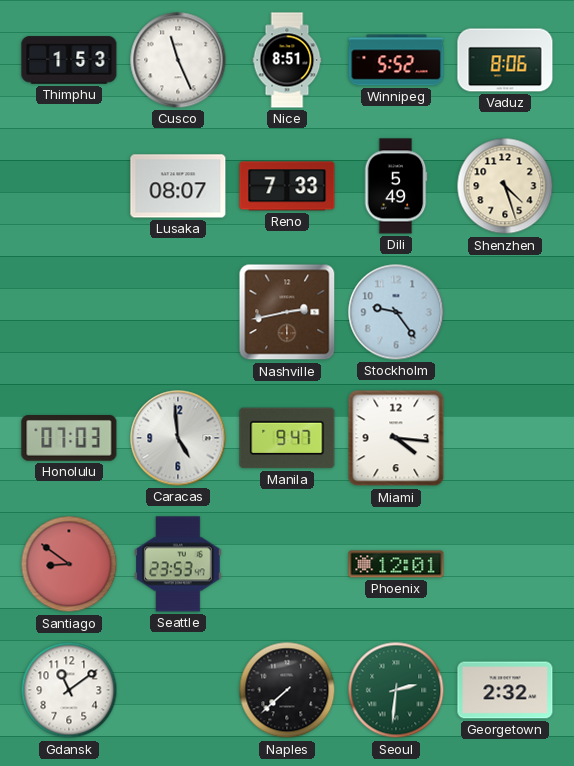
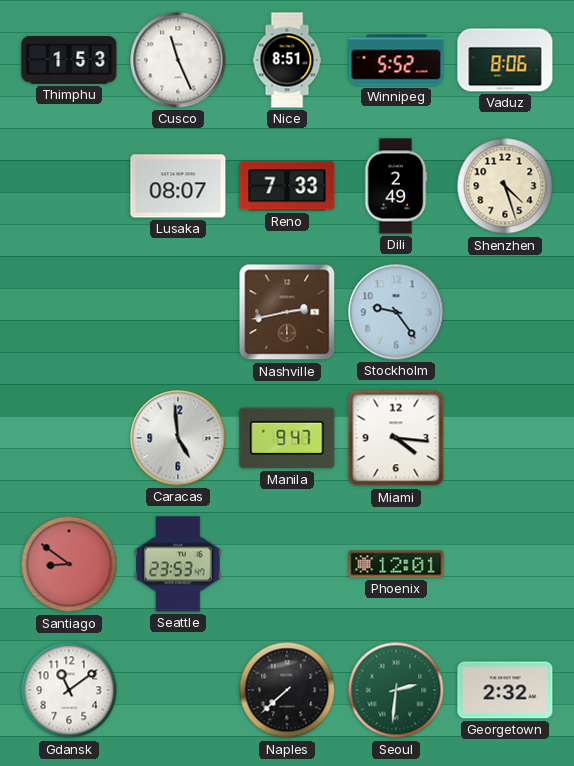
Dili: 5:49 -> 2:49 (396, 186)
Honolulu: 07:03 -> none (69, 438)
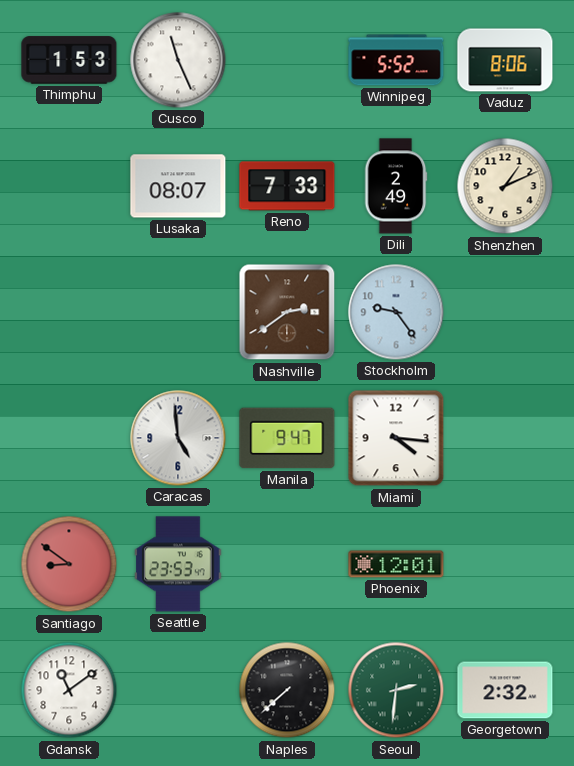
Nice: 8:51 -> none (287, 60)
Shenzhen: 4:27 -> 1:11 (505, 186)
Nashville: 2:43 -> 2:39 (287, 312)
